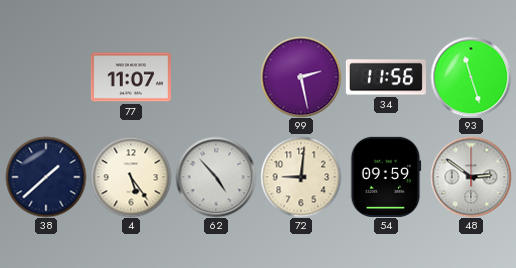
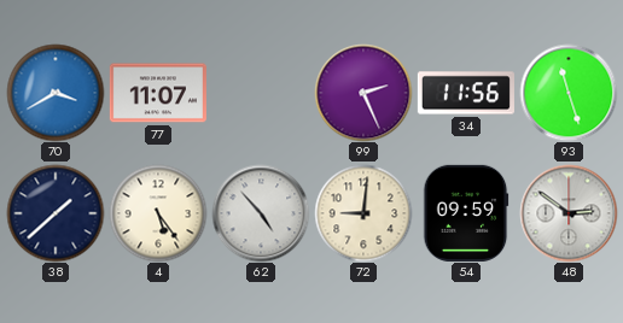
70: none -> 3:40 (56, 93)
99: 2:28 -> 2:26 (363, 93)
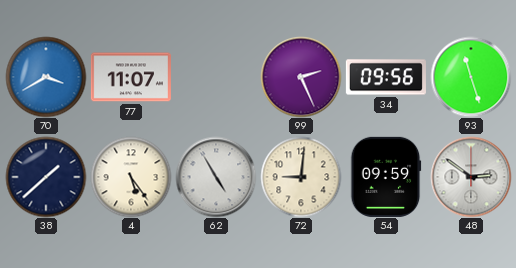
34: 11:56 -> 09:56 (386, 77)
62: 4:53 -> 4:55 (216, 177)
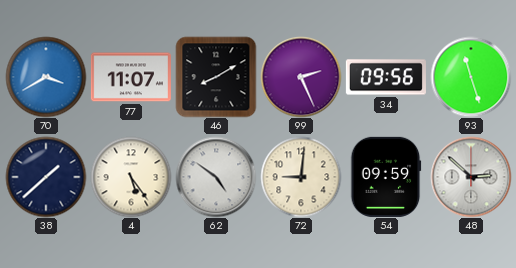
46: none -> 8:10 (216, 77)
62: 4:55 -> 4:51 (216, 177)
48: 2:51 -> 2:52 (471, 177)
